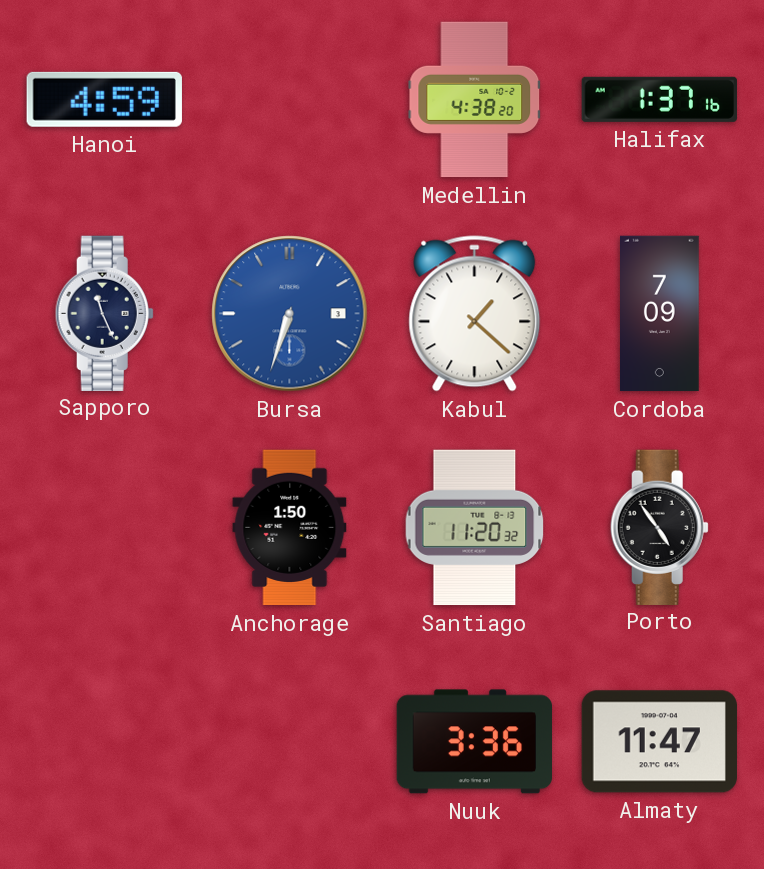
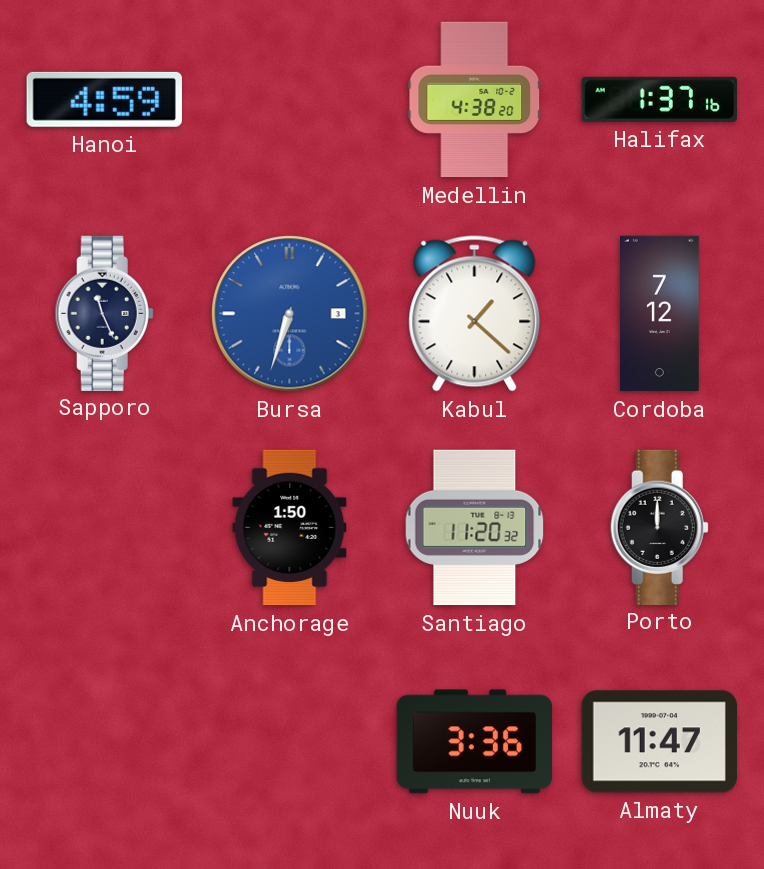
Cordoba: 7:09 -> 7:12 (660, 314)
Porto: 4:54 -> 12:00 (659, 527)
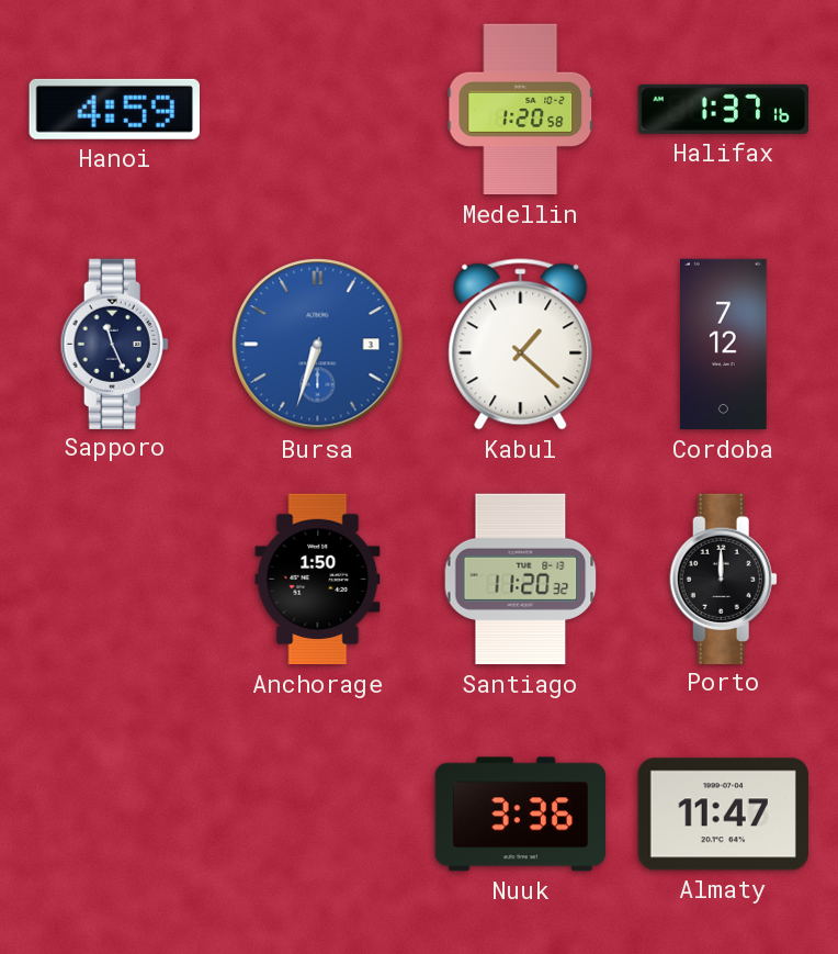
Medellin: 4:38 -> 1:20 (521, 110)
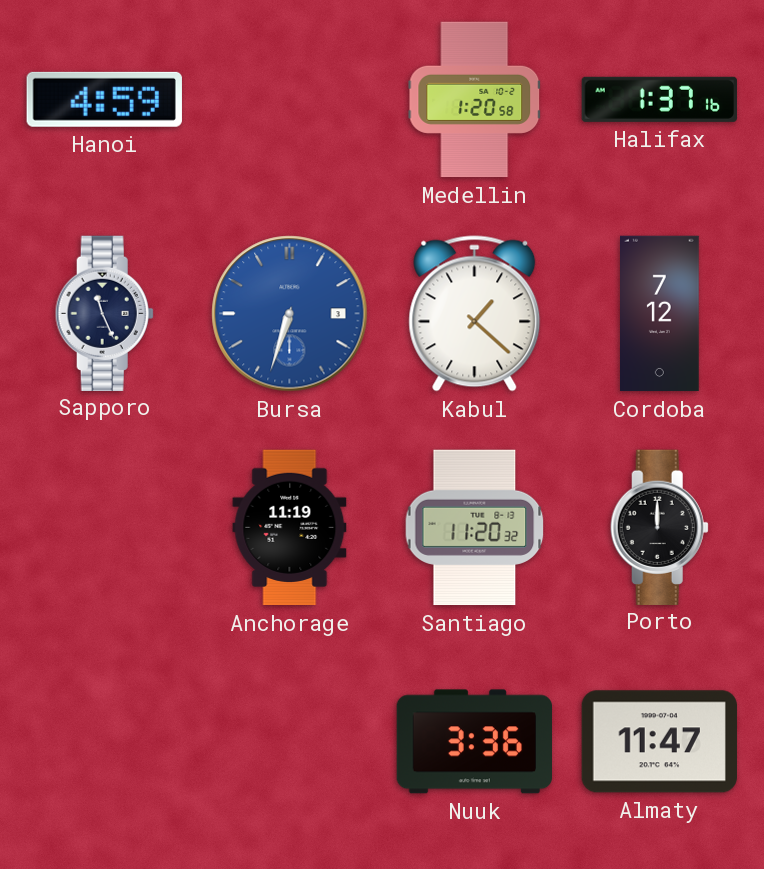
Anchorage: 1:50 -> 11:19 (290, 528)
